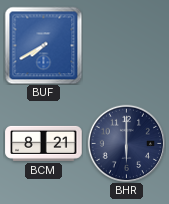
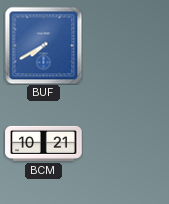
BCM: 8:21 -> 10:21 (44, 143)
BHR: 6:00 -> none (126, 143)
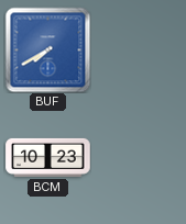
BCM: 10:21 -> 10:23 (48, 157)
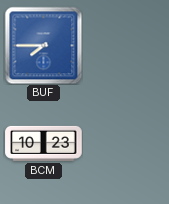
BUF: 7:40 -> 7:45 (43, 45)
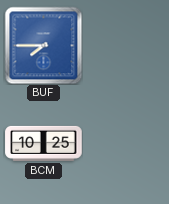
BCM: 10:23 -> 10:25 (44, 143)
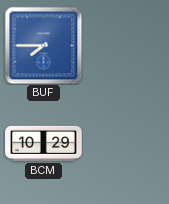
BCM: 10:25 -> 10:29 (44, 143)
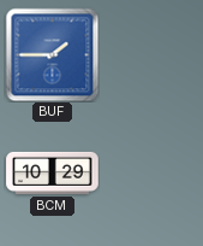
BUF: 7:45 -> 1:45 (52, 54)
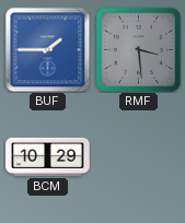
RMF: none -> 3:29 (138, 49)
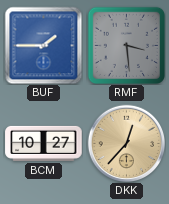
BCM: 10:29 -> 10:27 (44, 143)
DKK: none -> 12:37 (126, 143)
